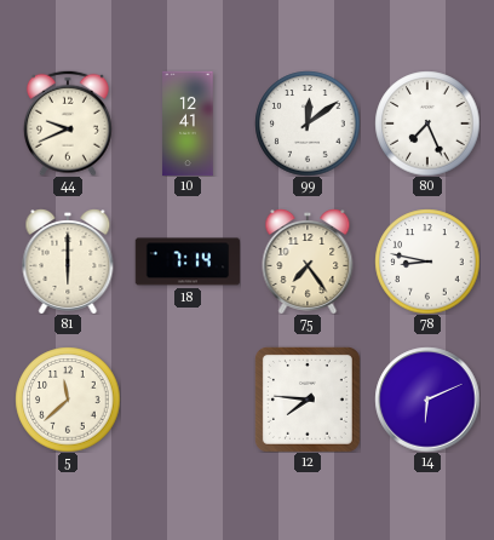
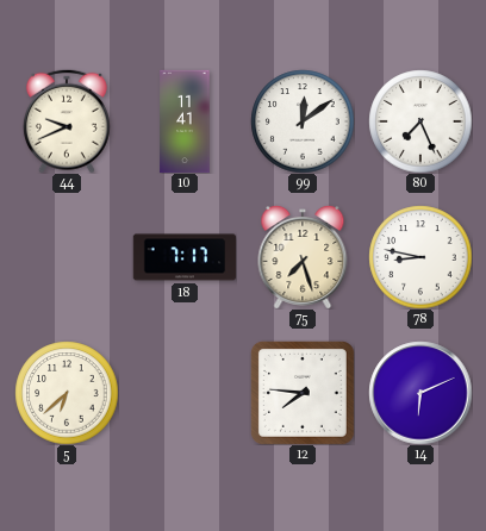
10: 12:41 -> 11:41 (185, 121)
81: 6:00 -> none (68, 262)
18: 7:14 -> 7:17 (185, 257)
75: 7:24 -> 7:27 (303, 257)
5: 11:38 -> 6:38 (67, 393)
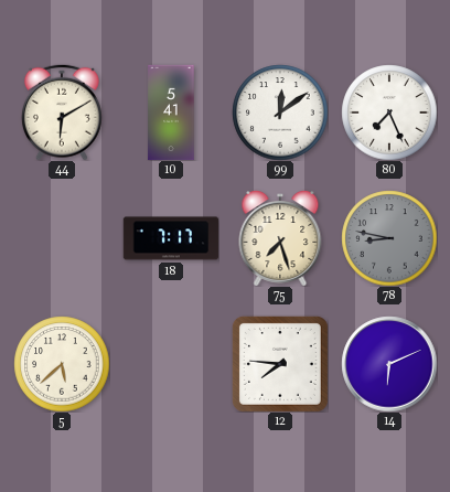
44: 9:41 -> 6:10 (62, 113)
10: 11:41 -> 5:41 (171, 113)
78 dial: white -> grey (389, 238)
5: 6:38 -> 5:38 (62, 364)
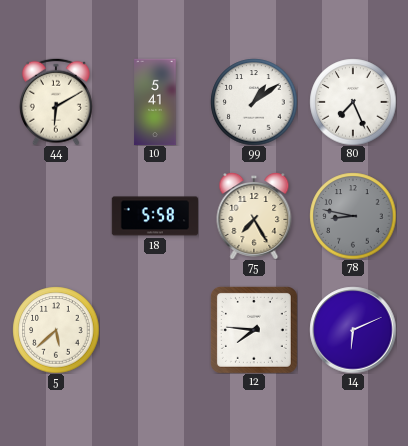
99: 12:09 -> 1:09 (254, 102)
18: 7:17 -> 5:58 (155, 216)
75: 7:27 -> 7:25 (254, 216)
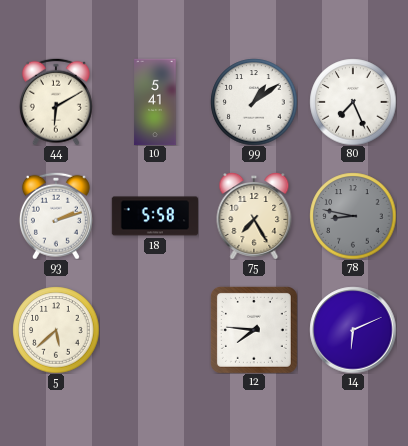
93: none -> 2:12 (56, 216)
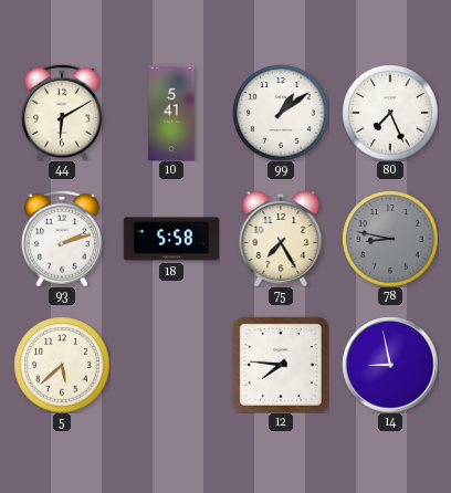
14: 6:11 -> 8:58 (390, 365)
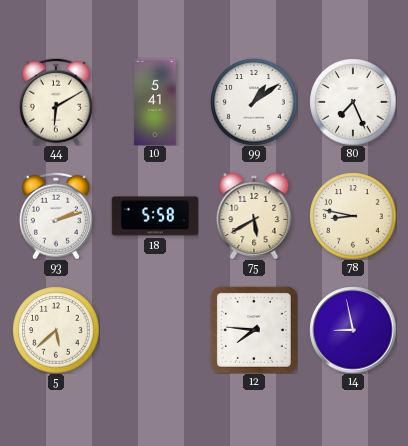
75: 7:25 -> 5:40 (254, 216)
78 dial: grey -> cream (353, 216)
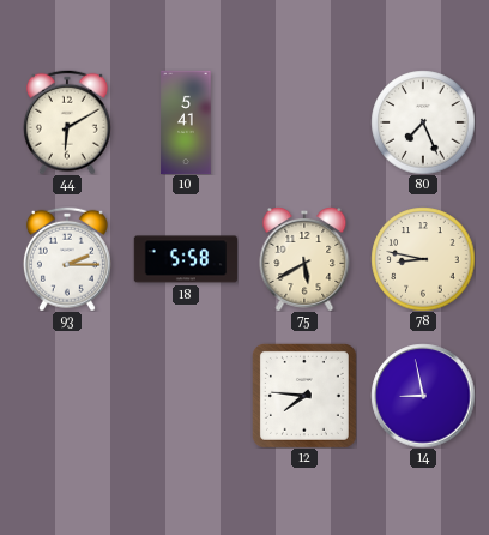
99: 1:09 -> none (254, 102)
93: 2:12 -> 2:15 (67, 259)
5: 5:38 -> none (56, 330)
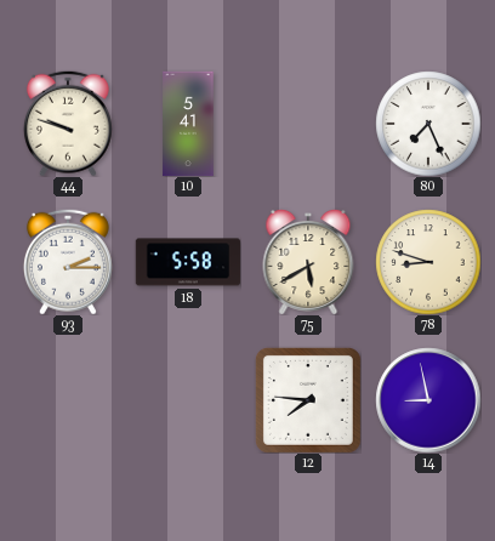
44: 6:10 -> 9:48 (68, 124)
78: 8:47 -> 8:48 (428, 262)
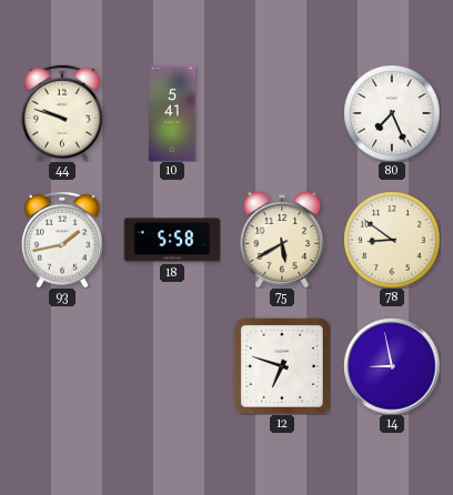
93: 2:15 -> 1:43 (62, 240)
78: 8:48 -> 8:51 (392, 240)
12: 7:46 -> 6:48 (282, 366)
